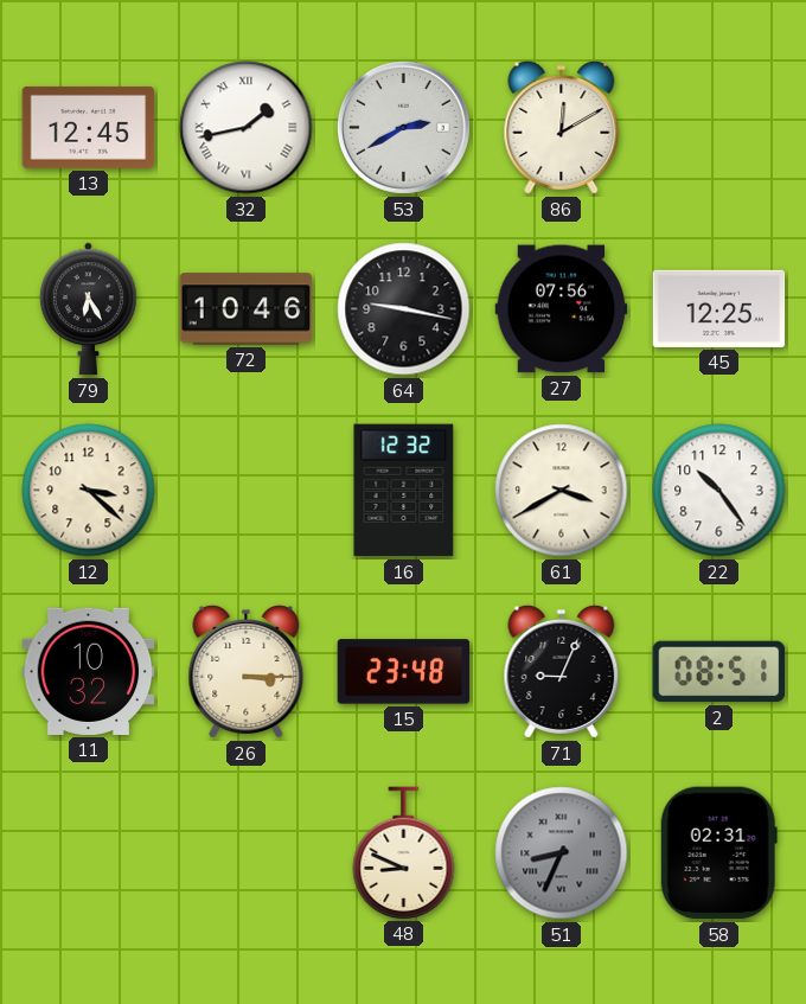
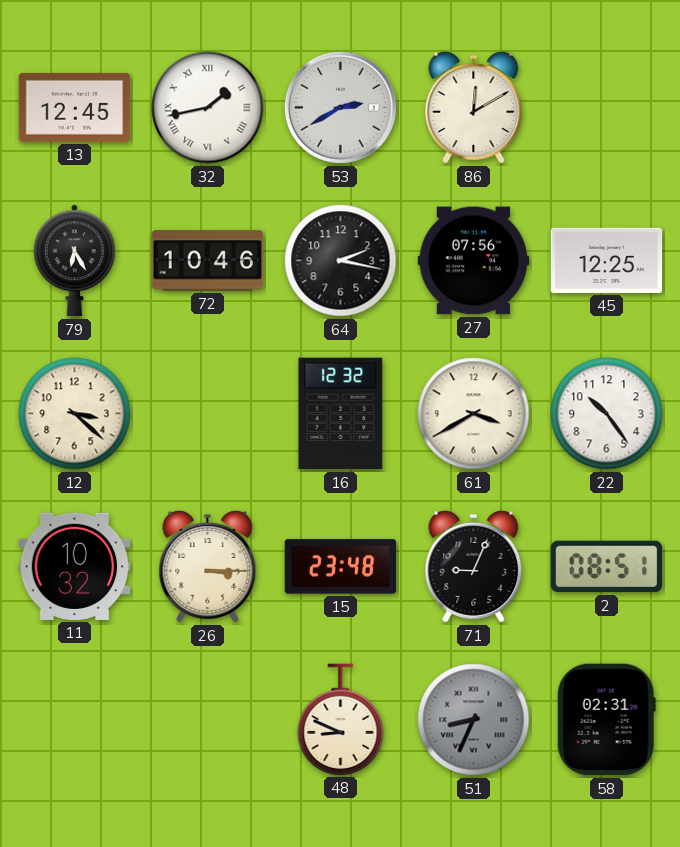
64: 9:17 -> 2:17 (341, 261)
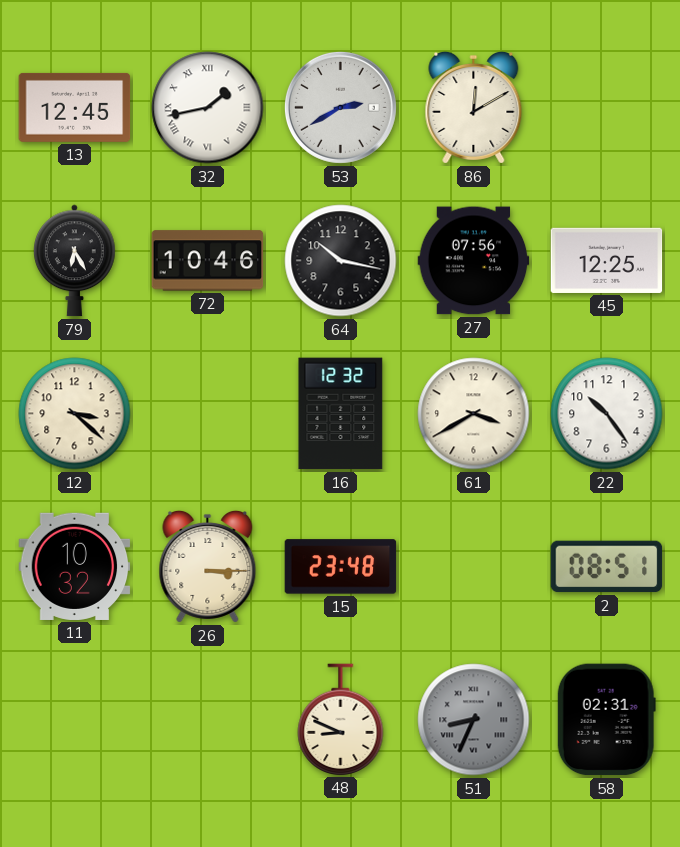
64: 2:17 -> 10:17 (341, 261)
71: 9:04 -> none (474, 567)
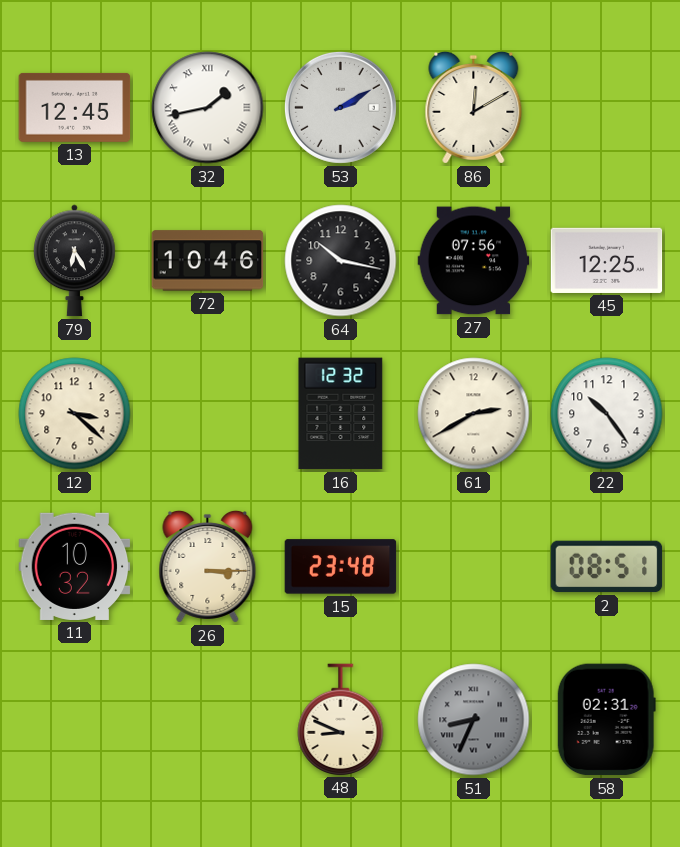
53: 2:40 -> 2:10 (340, 107)
61: 3:40 -> 2:40 (474, 414)
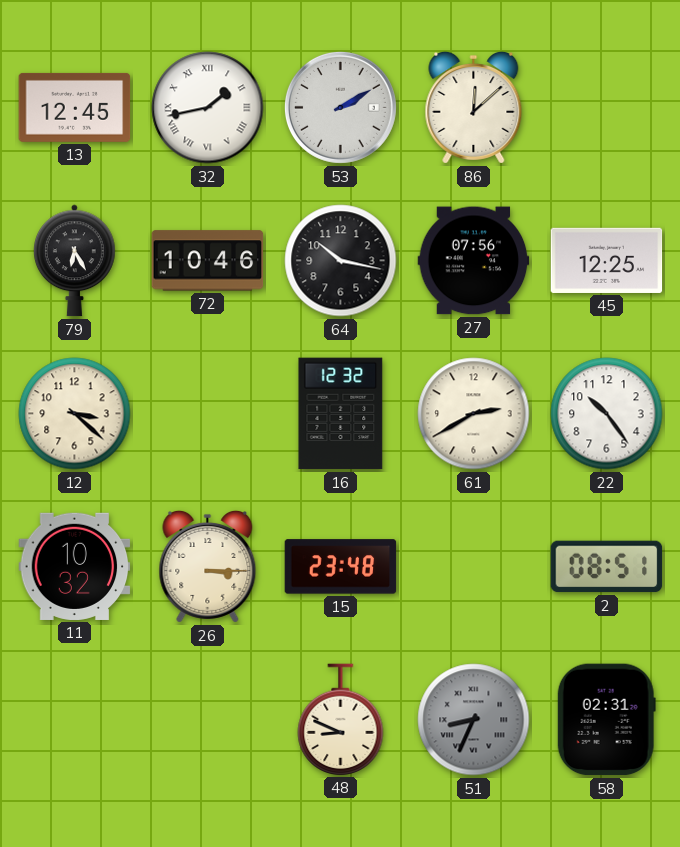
86: 12:10 -> 12:08 (474, 108)
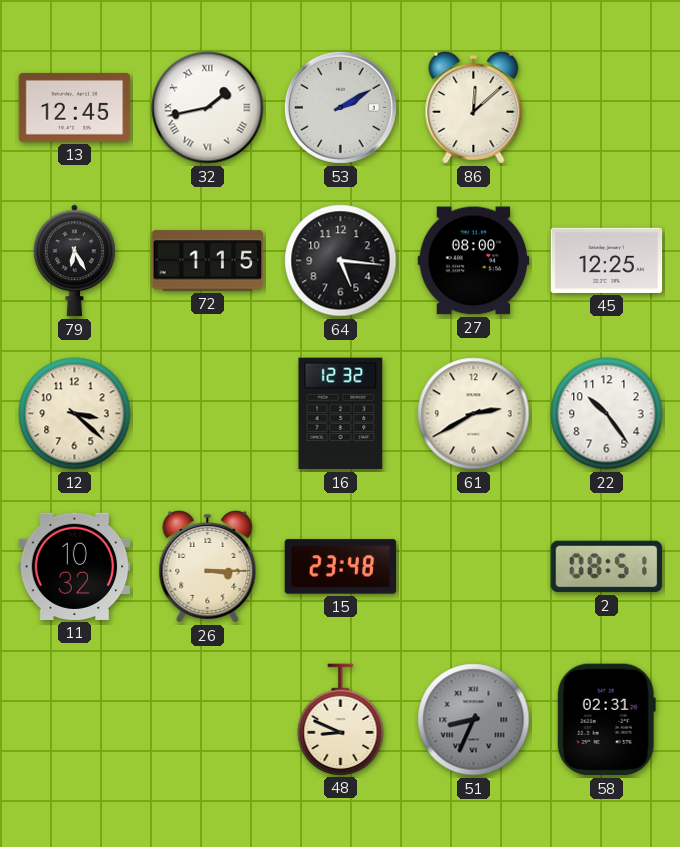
72: 10:46 -> 1:15 (208, 261)
64: 10:17 -> 5:16 (341, 261)
27: 07:56 -> 08:00 (474, 261)
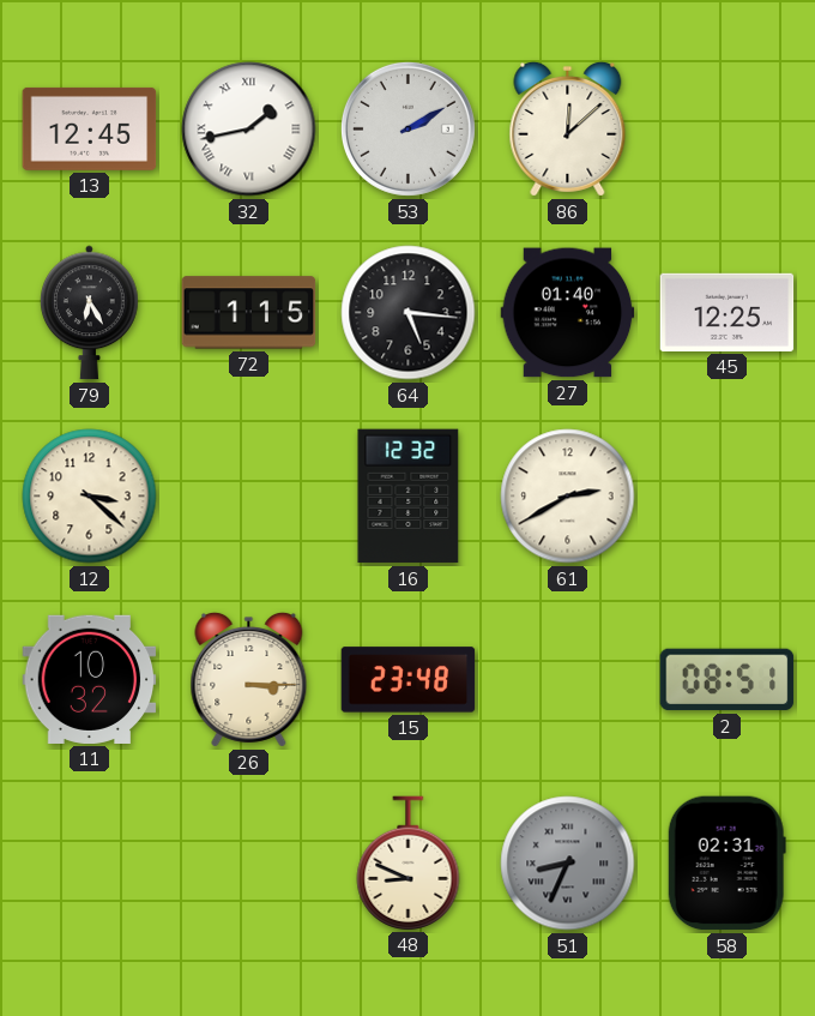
27: 08:00 -> 01:40 (568, 313)
22: 10:24 -> none (607, 414)
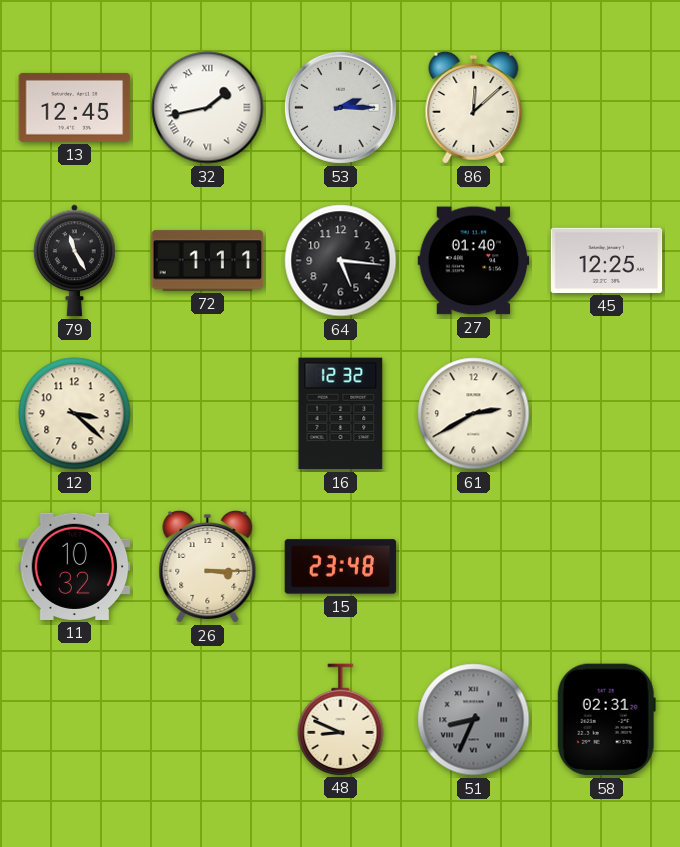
53: 2:10 -> 2:15 (340, 107)
79: 6:25 -> 11:25 (75, 261)
72: 1:15 -> 1:11 (208, 261)
2: 08:51 -> none (728, 680)
